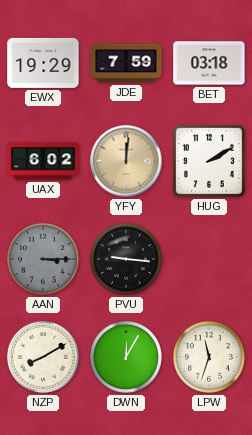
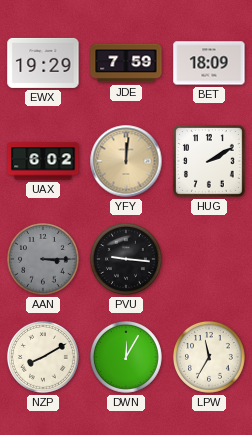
BET: 03:18 -> 18:09 (209, 63)
LPW: 11:33 -> 11:35 (209, 357)
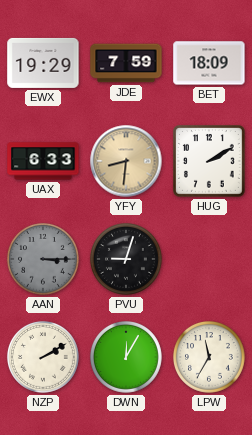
UAX: 6:02 -> 6:33 (43, 161)
YFY: 12:01 -> 8:31 (126, 161)
PVU: 9:16 -> 9:03 (126, 259)
NZP: 8:10 -> 2:10 (43, 357)
